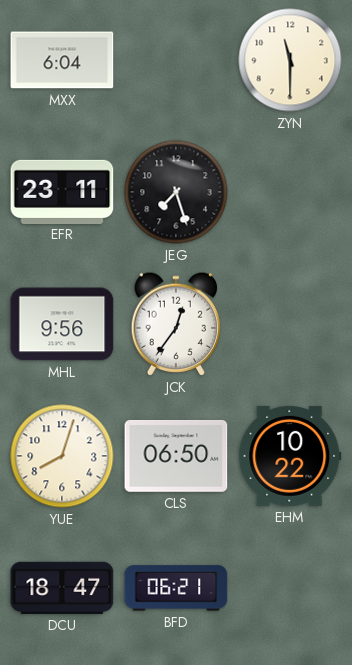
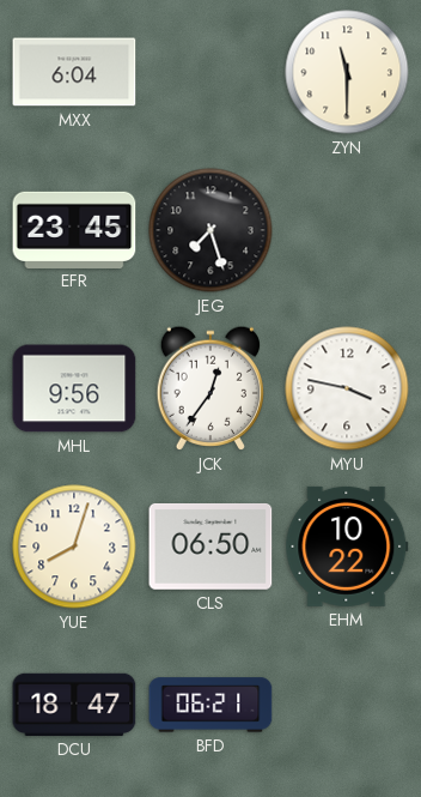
EFR: 23:11 -> 23:45 (74, 229)
MYU: none -> 3:47 (347, 388)
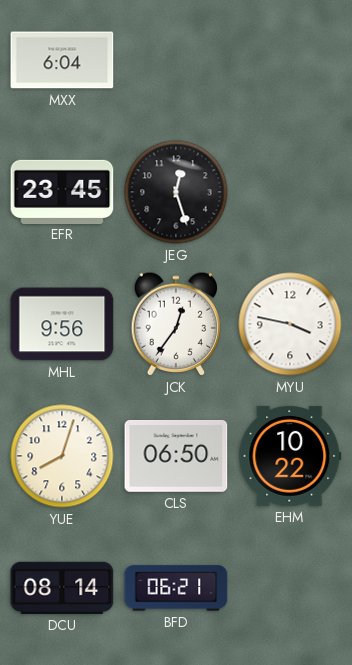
ZYN: 11:30 -> none (347, 72)
JEG: 7:27 -> 12:27 (176, 192)
DCU: 18:47 -> 08:14 (62, 588)
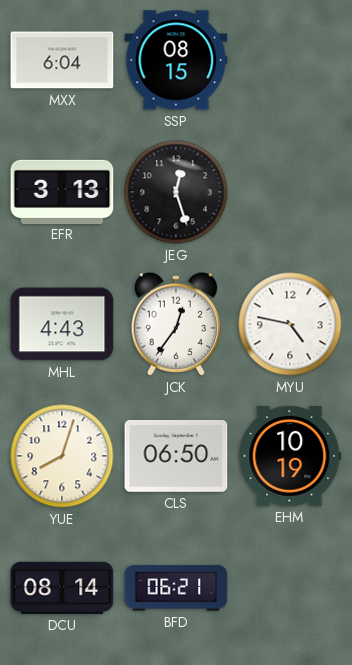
SSP: none -> 08:15 (176, 60)
EFR: 23:45 -> 3:13 (62, 191)
MHL: 9:56 -> 4:43 (62, 324)
MYU: 3:47 -> 4:47 (290, 324)
EHM: 10:22 -> 10:19 (290, 456)
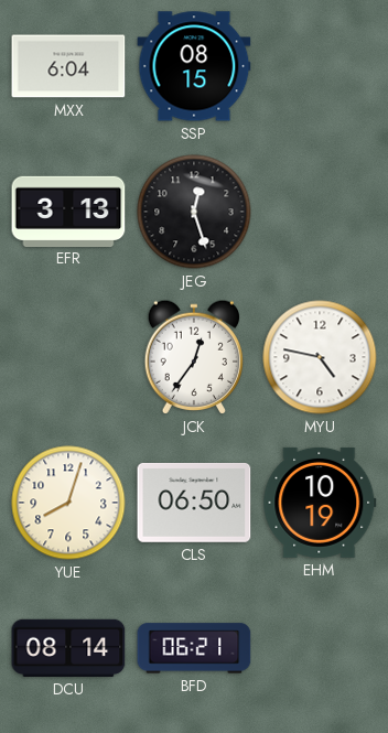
MHL: 4:43 -> none (62, 324)
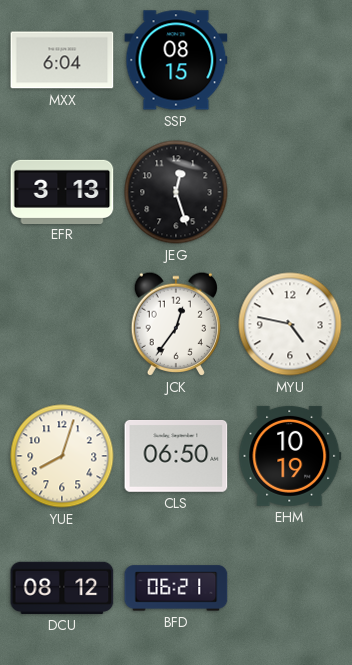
DCU: 08:14 -> 08:12 (62, 588)
